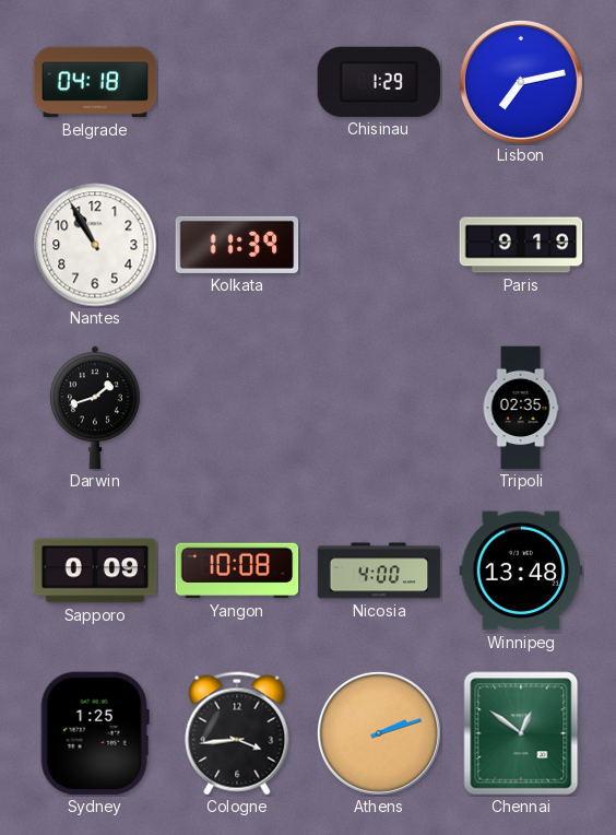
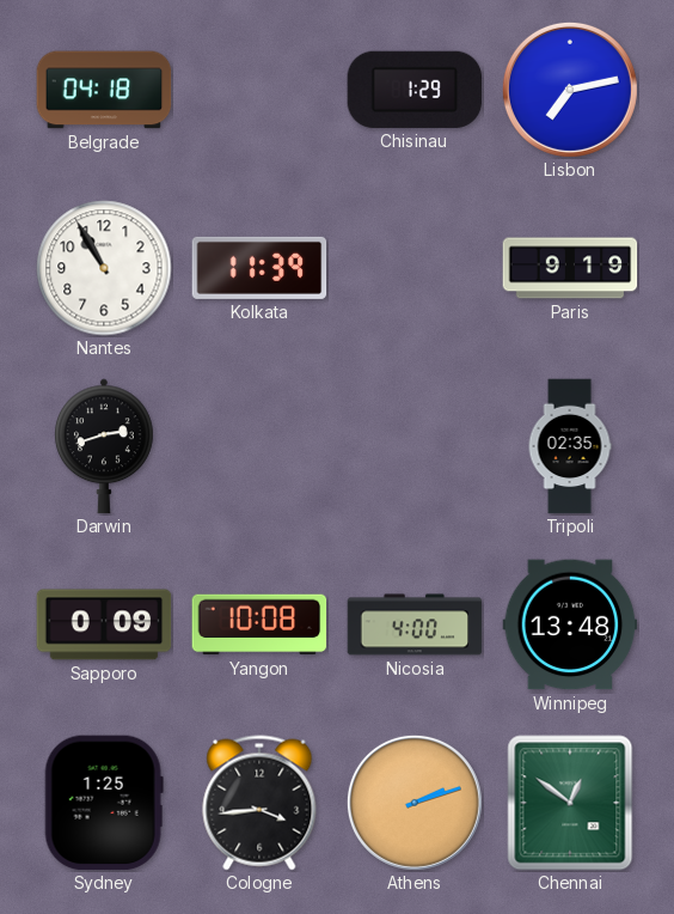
Darwin: 1:42 -> 2:42 (105, 446)
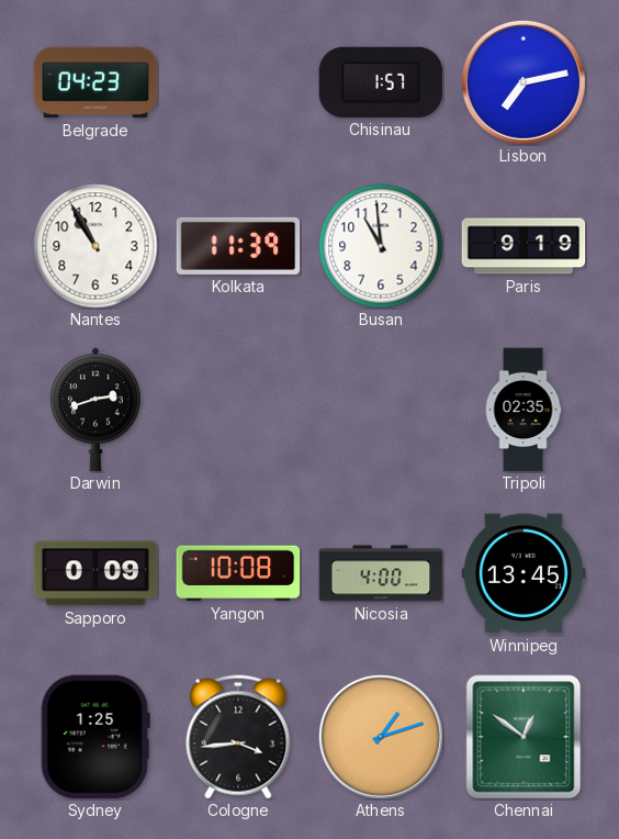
Belgrade: 04:18 -> 04:23 (95, 82)
Chisinau: 1:29 -> 1:57 (381, 82)
Busan: none -> 10:59 (381, 246)
Winnipeg: 13:48 -> 13:45 (524, 573)
Athens: 2:12 -> 1:12 (381, 737)
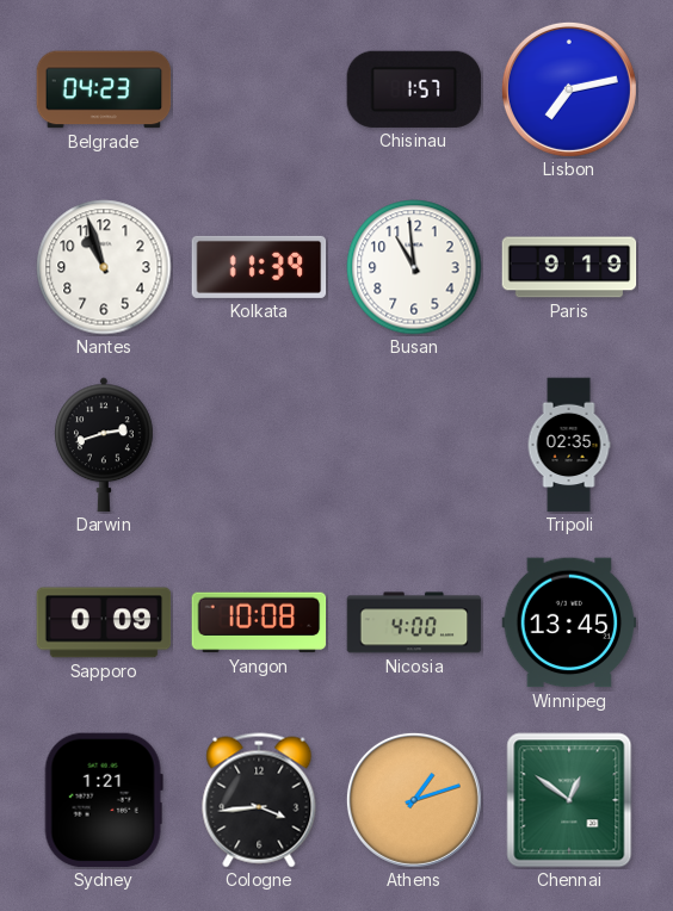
Nantes: 10:55 -> 10:57 (104, 267)
Sydney: 1:25 -> 1:21 (104, 800)
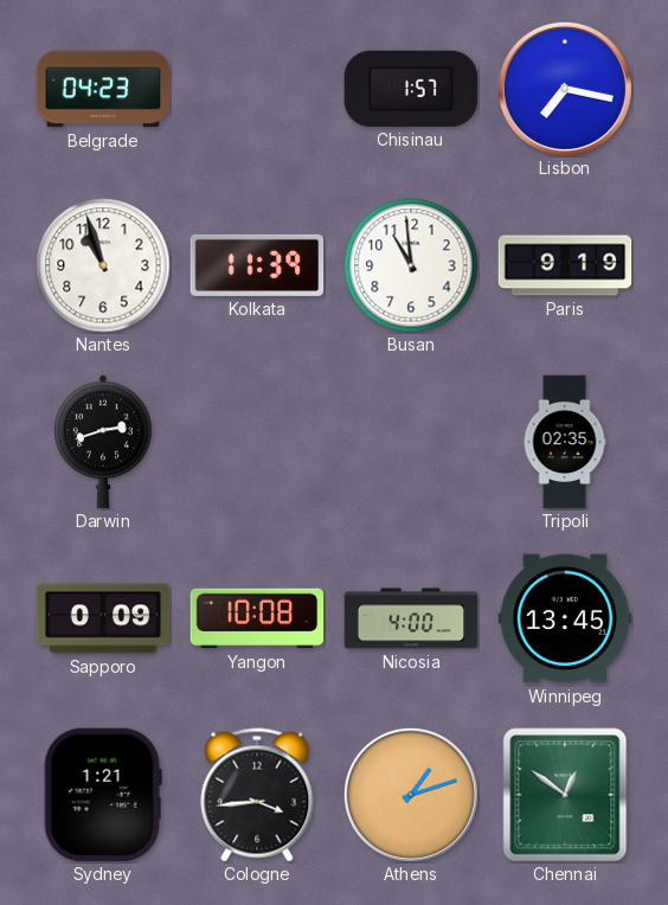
Lisbon: 7:13 -> 7:17 (565, 89)
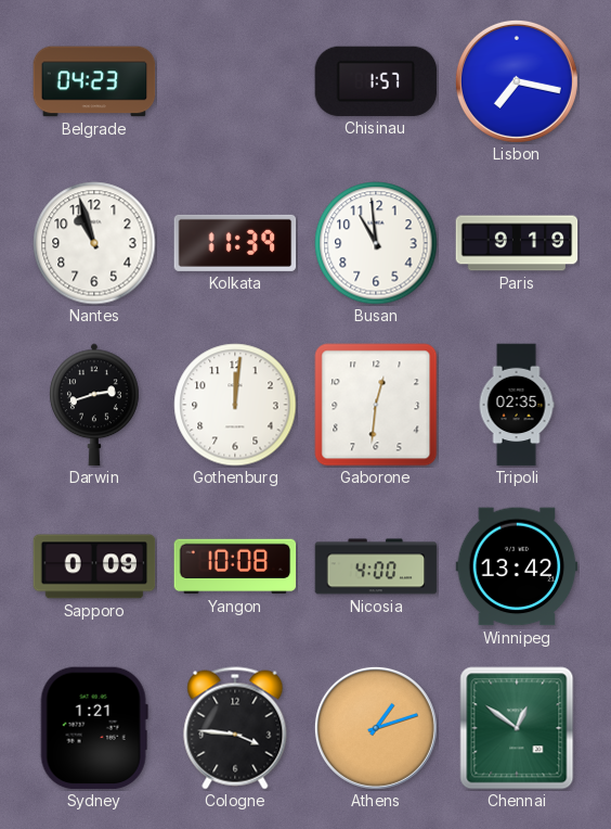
Gothenburg: none -> 12:01 (235, 405)
Gaborone: none -> 12:31 (376, 405)
Winnipeg: 13:45 -> 13:42 (517, 566)
Cologne: 3:44 -> 3:46 (235, 728)
